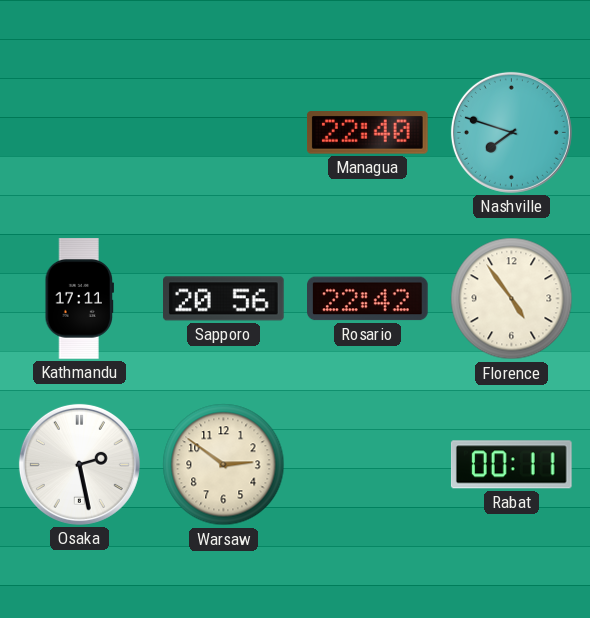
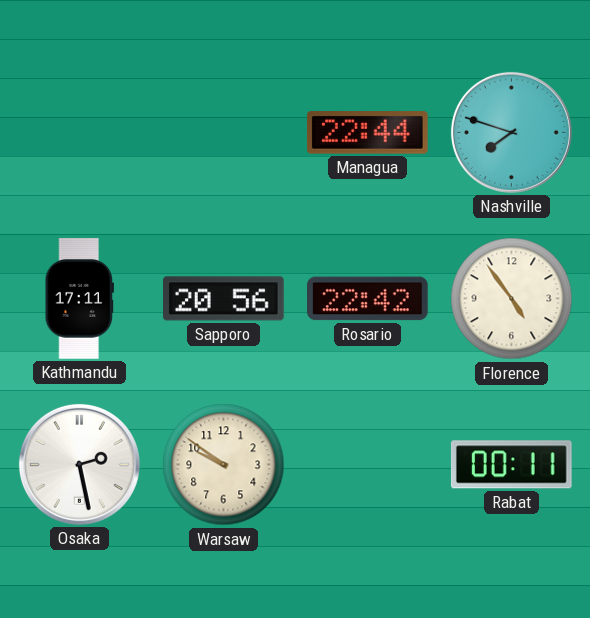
Managua: 22:40 -> 22:44 (368, 133)
Warsaw: 2:51 -> 9:51 (224, 465)
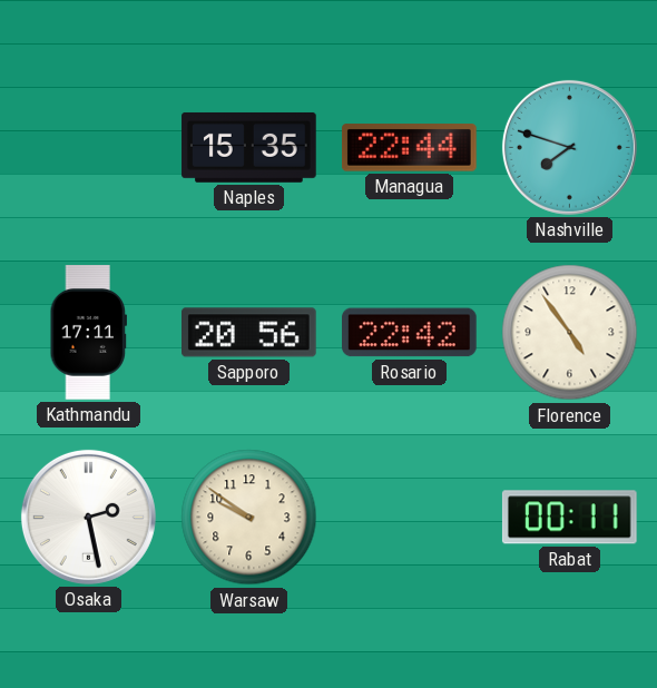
Naples: none -> 15:35 (249, 147)
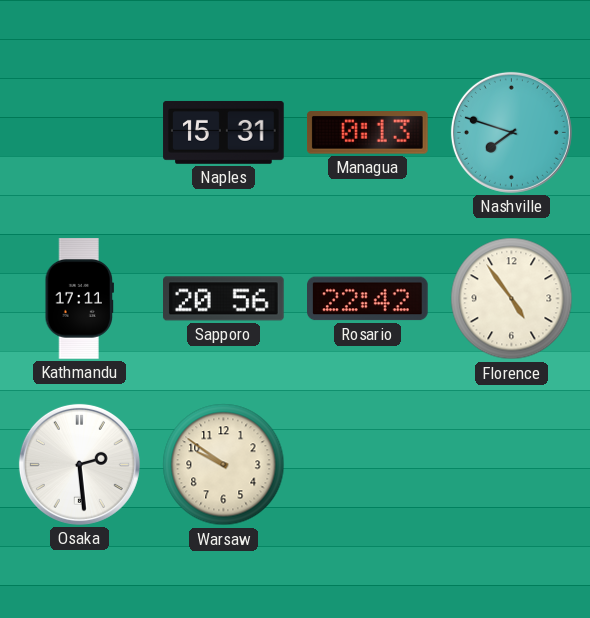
Naples: 15:35 -> 15:31 (224, 132)
Managua: 22:44 -> 0:13 (368, 133)
Osaka: 2:28 -> 2:29 (79, 464)
Rabat: 00:11 -> none (569, 518)
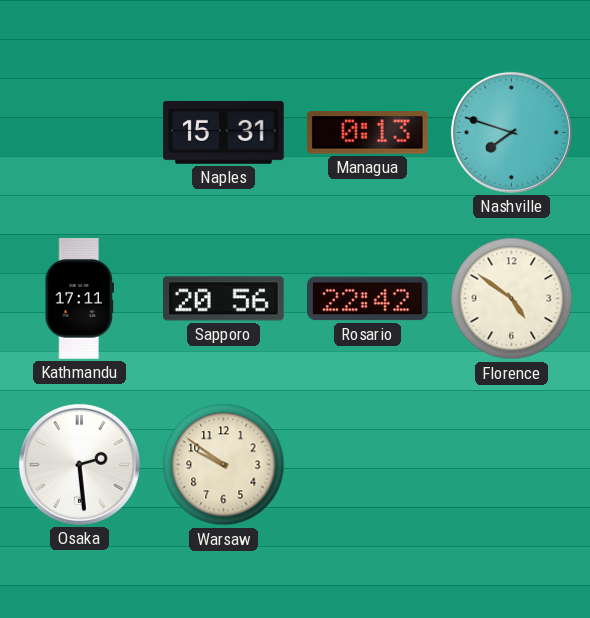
Florence: 4:54 -> 4:51 (512, 299)
